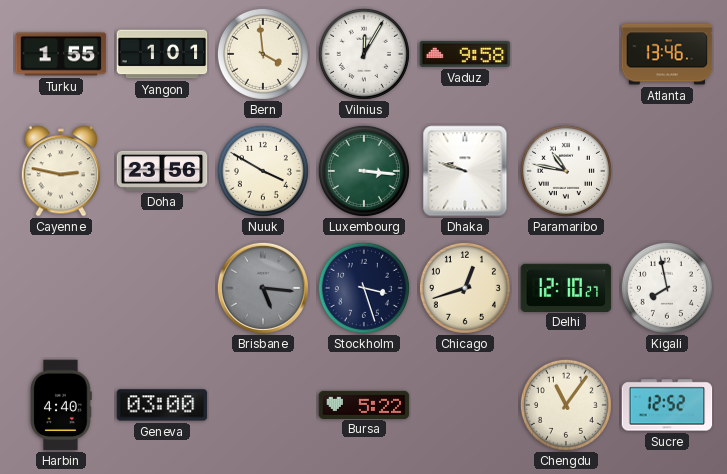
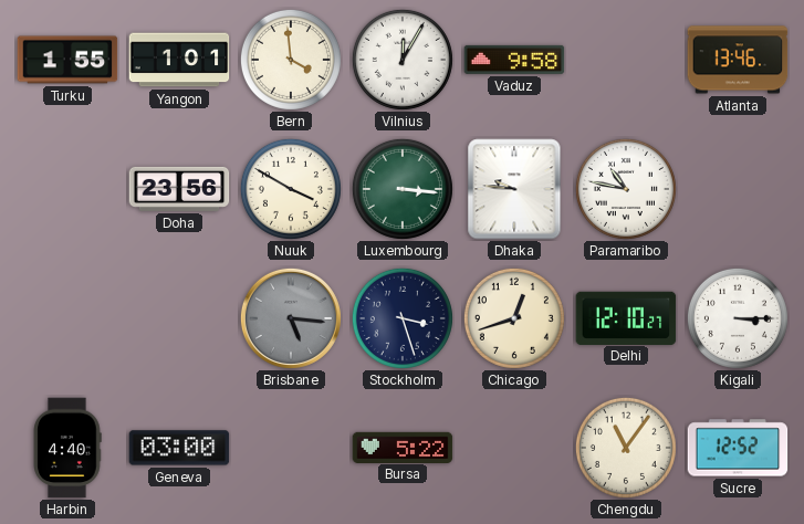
Cayenne: 2:47 -> none (60, 171)
Dhaka: 9:48 -> 9:46 (514, 189)
Kigali: 7:58 -> 3:15 (738, 318)
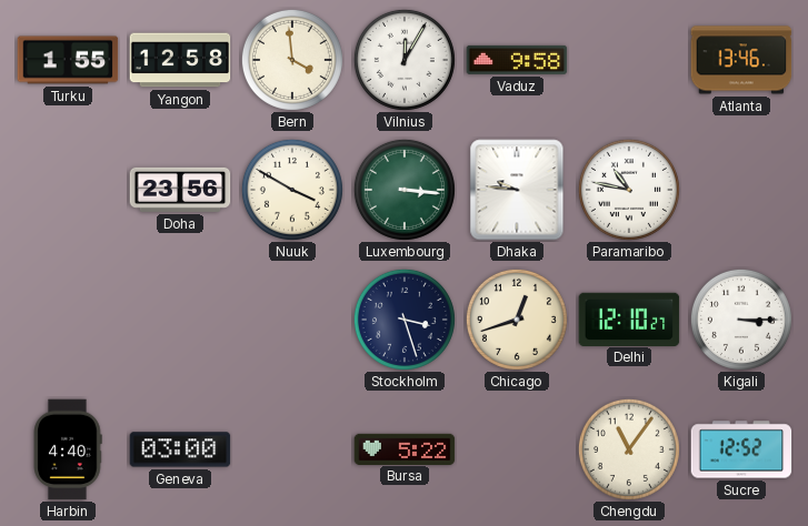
Yangon: 1:01 -> 12:58 (180, 60)
Brisbane: 5:16 -> none (291, 318)
